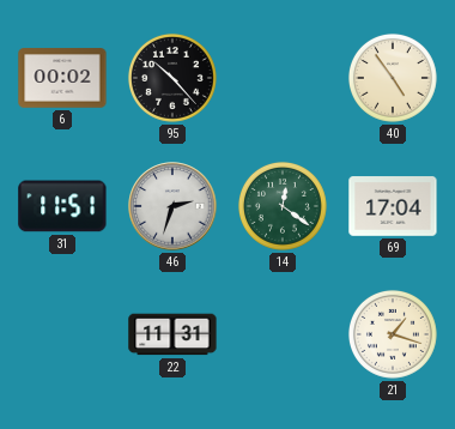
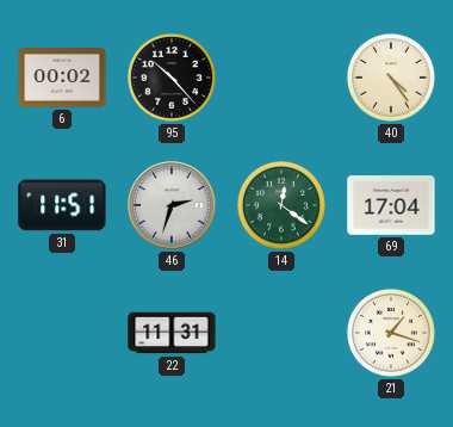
40: 4:54 -> 4:24 (391, 78)
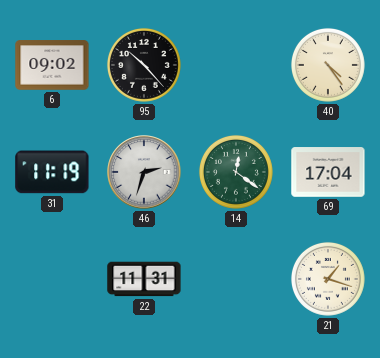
6: 00:02 -> 09:02 (52, 65)
31: 11:51 -> 11:19 (52, 172)
